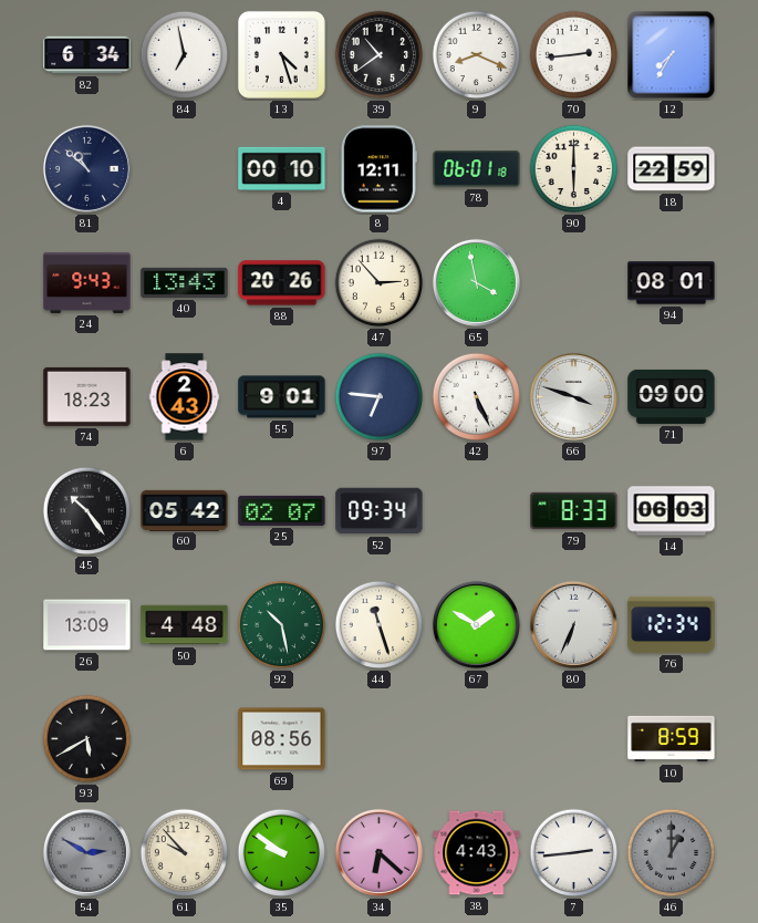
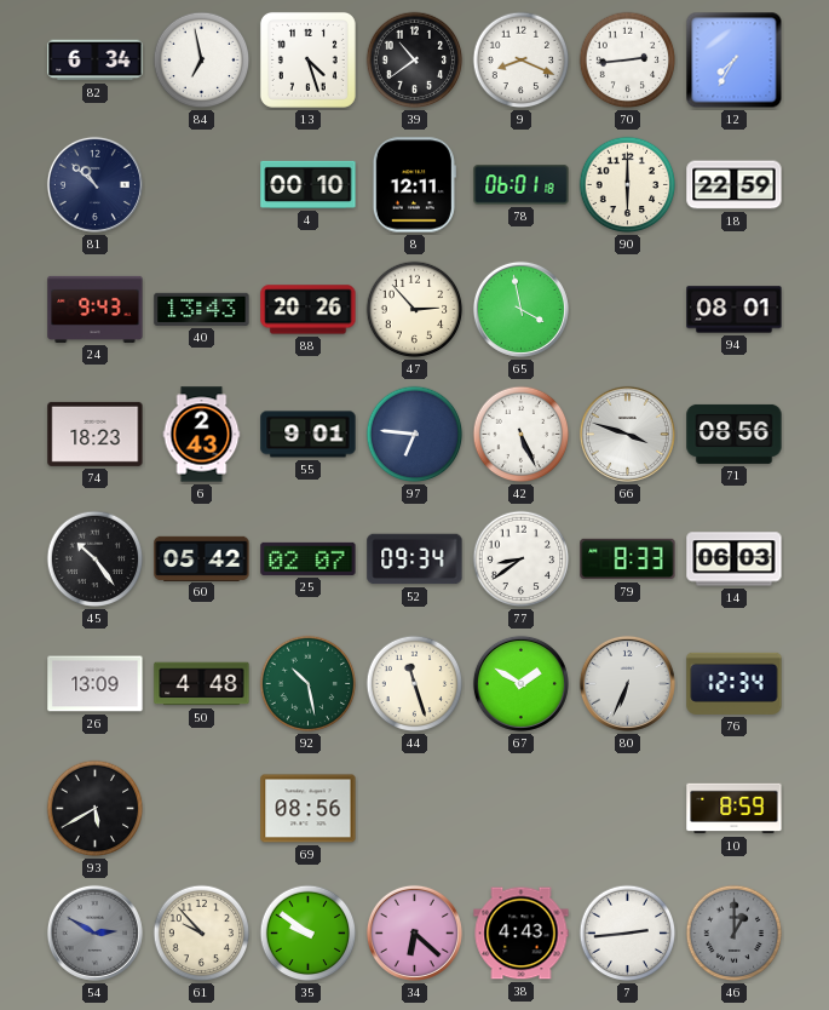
71: 09:00 -> 08:56 (735, 434)
77: none -> 8:39 (522, 559)
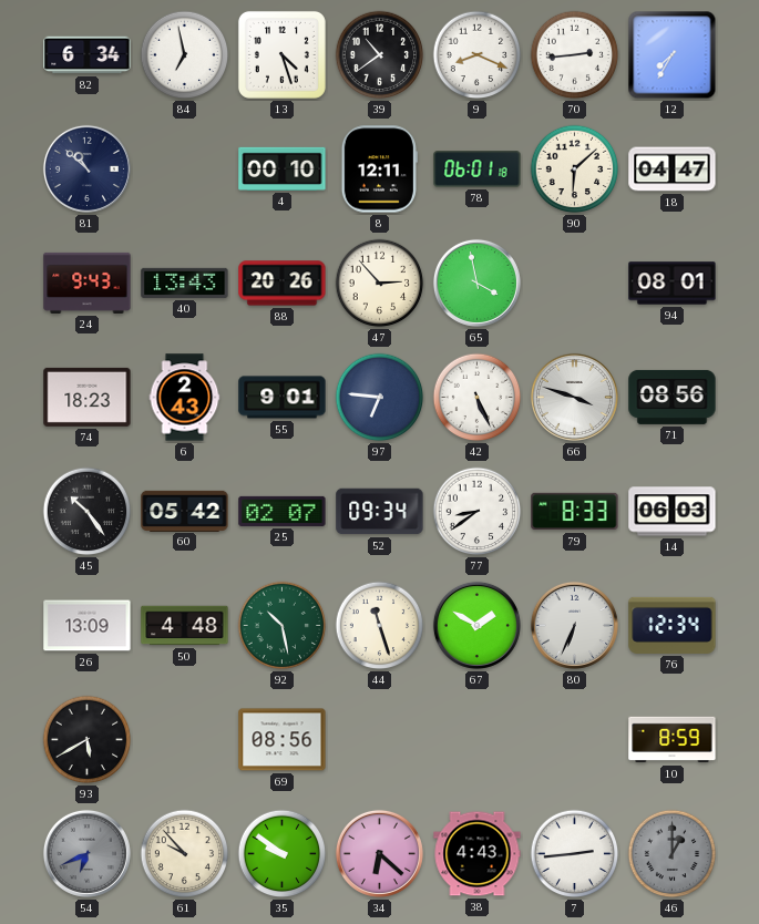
90: 6:00 -> 6:08 (575, 170)
18: 22:59 -> 04:47 (673, 170)
54: 2:50 -> 6:41 (86, 853)
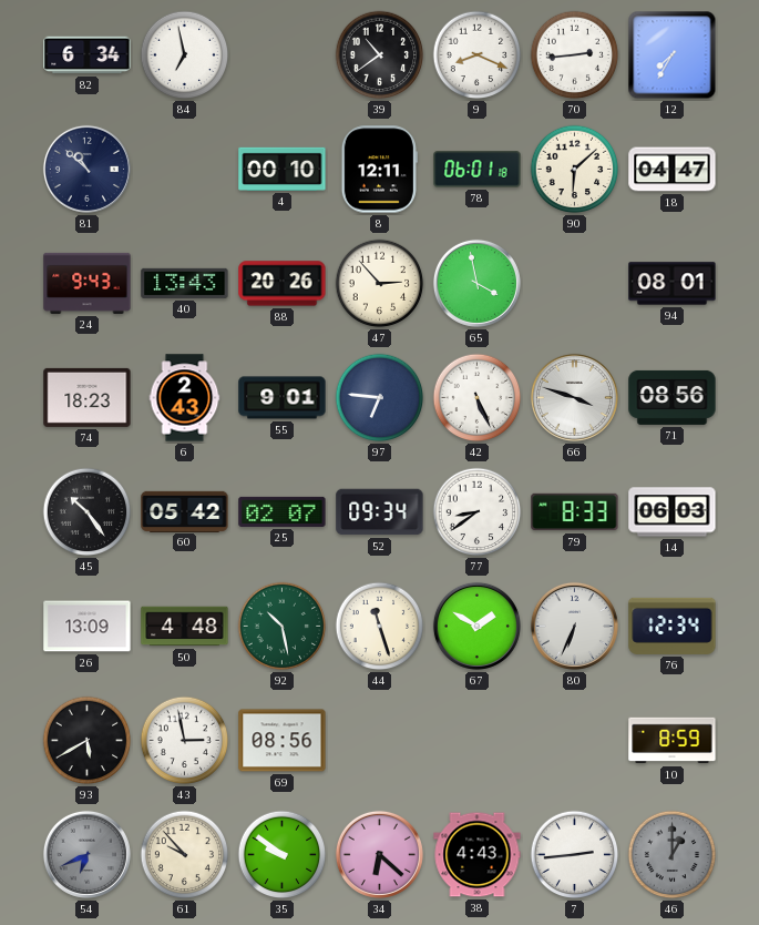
13: 4:27 -> none (281, 54)
43: none -> 2:58 (185, 741)
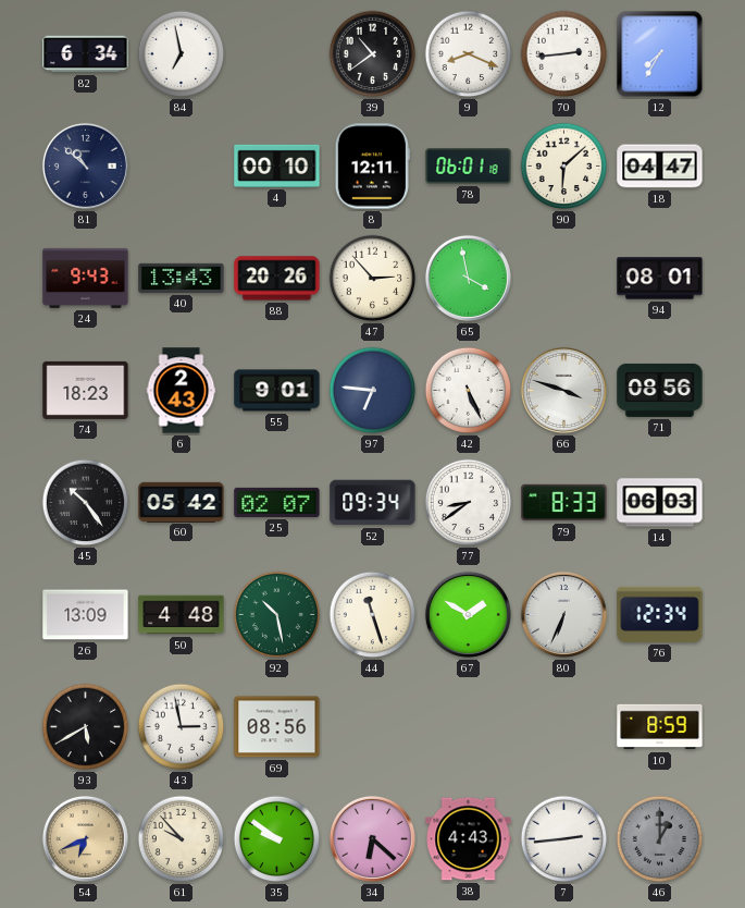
54 dial: grey -> champagne (85, 838)
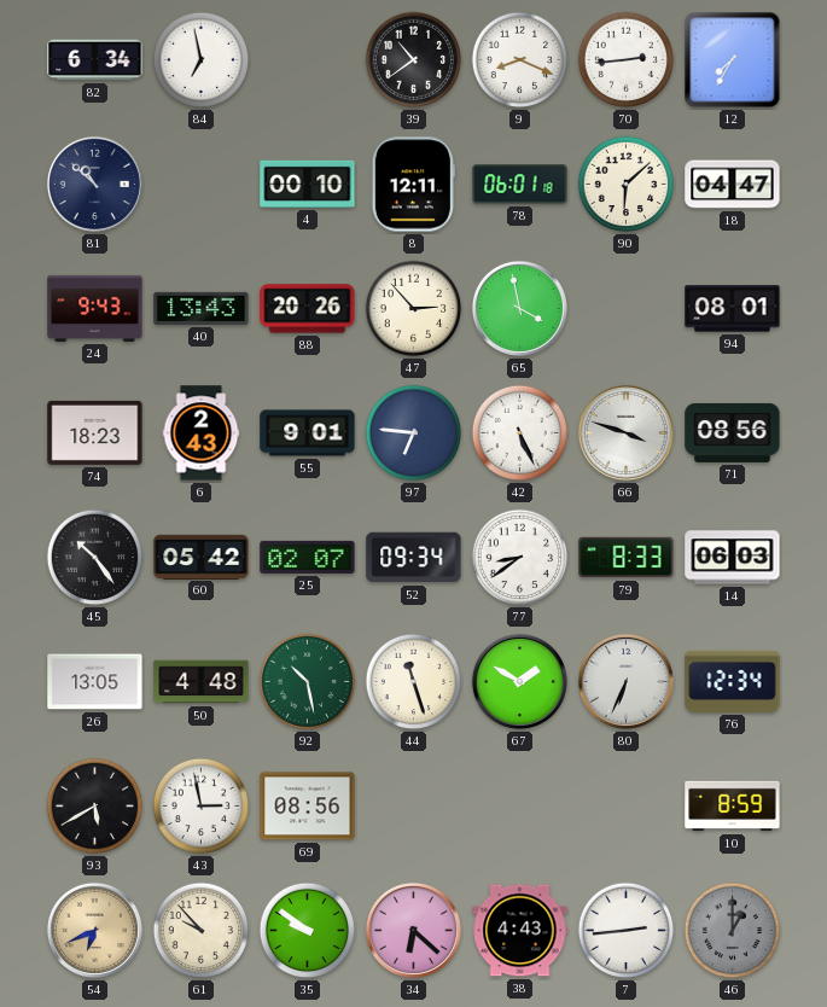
26: 13:09 -> 13:05 (95, 682)
